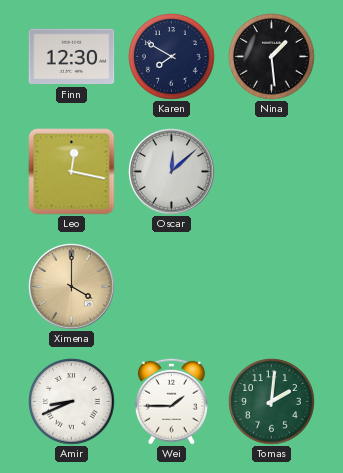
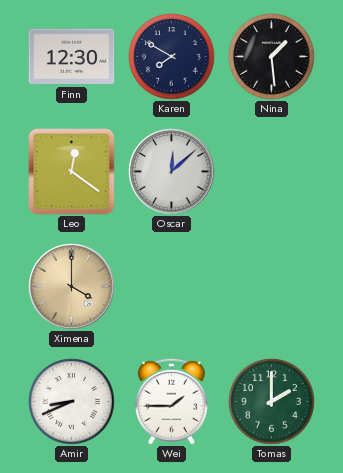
Leo: 12:17 -> 12:21 (72, 172)
Tomas: 2:01 -> 2:00 (272, 402)
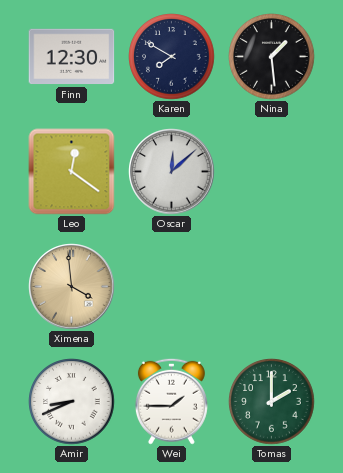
Ximena: 4:00 -> 3:59 (72, 287)
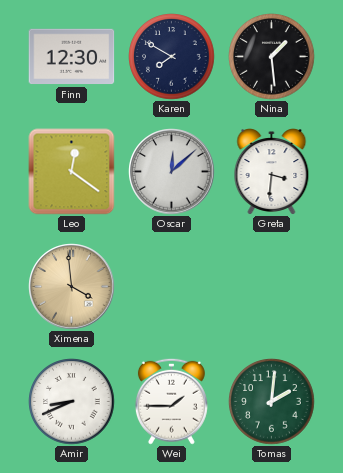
Greta: none -> 3:31 (272, 172)
Tomas: 2:00 -> 2:01 (272, 402)
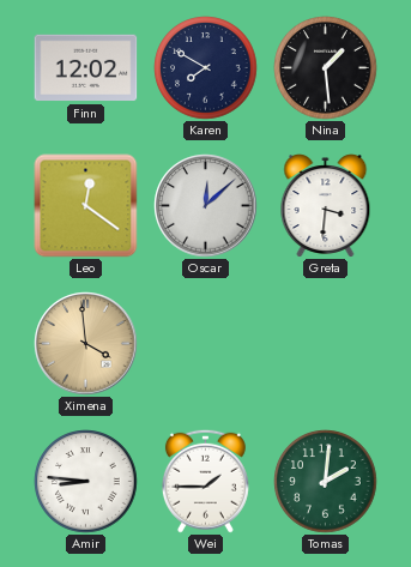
Finn: 12:30 -> 12:02 (86, 68)
Amir: 8:41 -> 8:46 (86, 482)
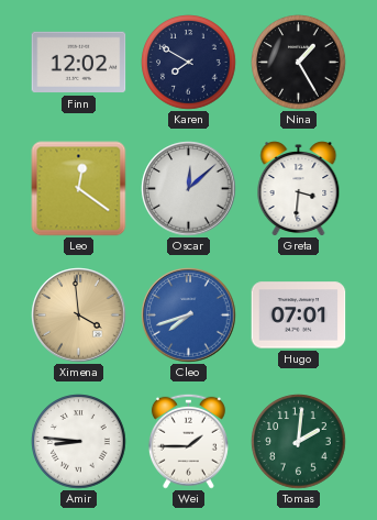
Nina: 1:29 -> 1:25 (299, 63)
Cleo: none -> 7:42 (189, 316)
Hugo: none -> 07:01 (299, 316)
